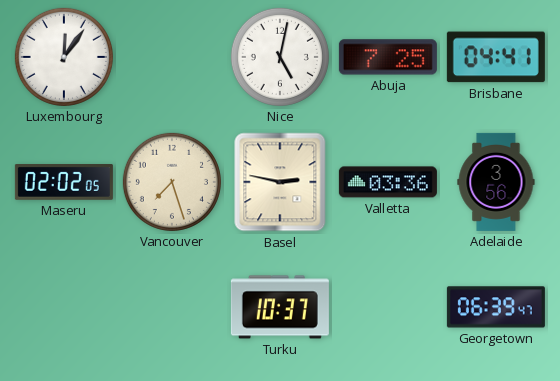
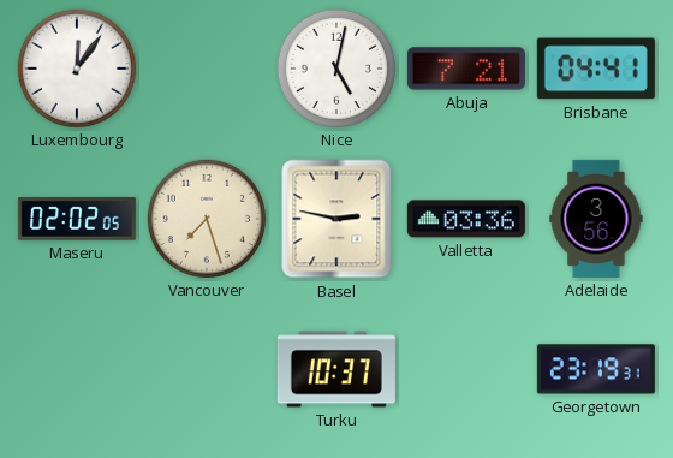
Abuja: 7:25 -> 7:21 (466, 69)
Georgetown: 06:39 -> 23:19 (596, 369)
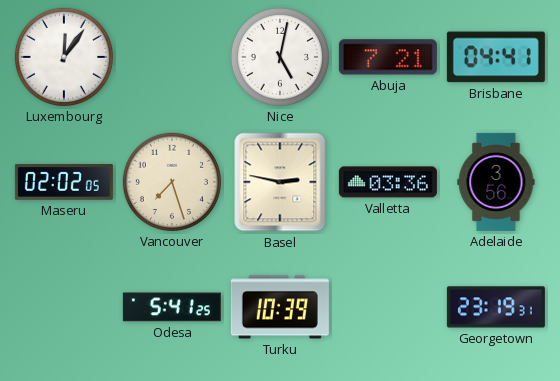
Odesa: none -> 5:41 (172, 307)
Turku: 10:37 -> 10:39 (280, 307)
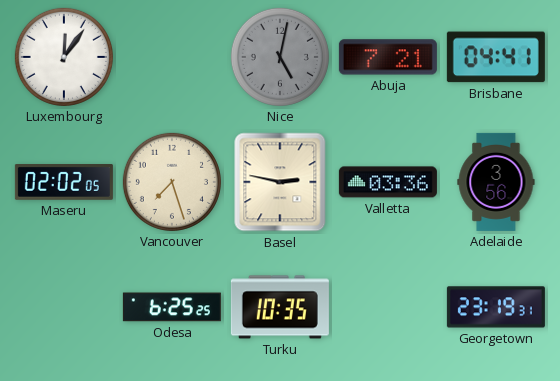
Nice dial: white -> grey (280, 57)
Odesa: 5:41 -> 6:25 (172, 307)
Turku: 10:39 -> 10:35 (280, 307)
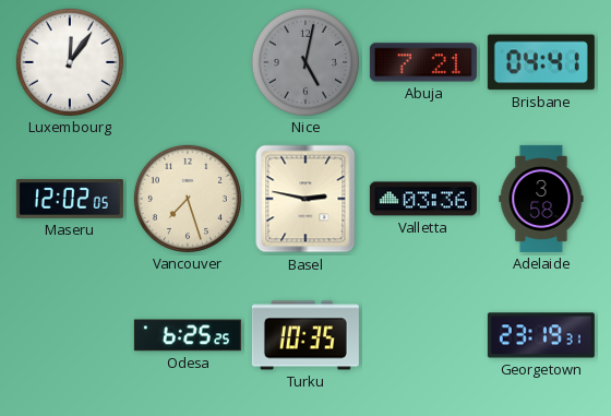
Maseru: 02:02 -> 12:02 (70, 200)
Adelaide: 3:56 -> 3:58 (541, 199)
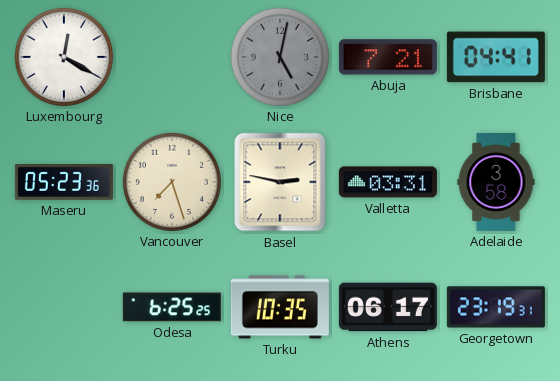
Luxembourg: 12:06 -> 12:20 (64, 57)
Maseru: 12:02 -> 05:23 (64, 183)
Valletta: 03:36 -> 03:31 (388, 182)
Athens: none -> 06:17 (388, 307)
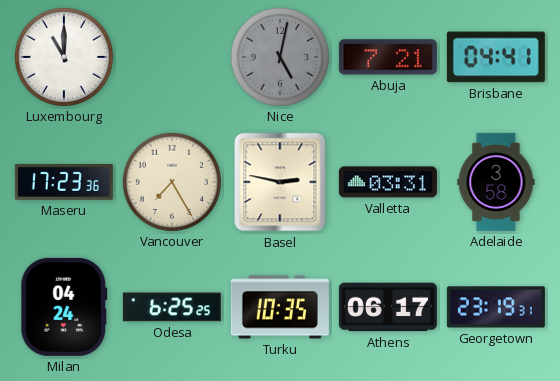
Luxembourg: 12:20 -> 11:00 (64, 57)
Maseru: 05:23 -> 17:23 (64, 183)
Vancouver: 7:27 -> 7:25 (172, 182)
Milan: none -> 04:24 (64, 307)
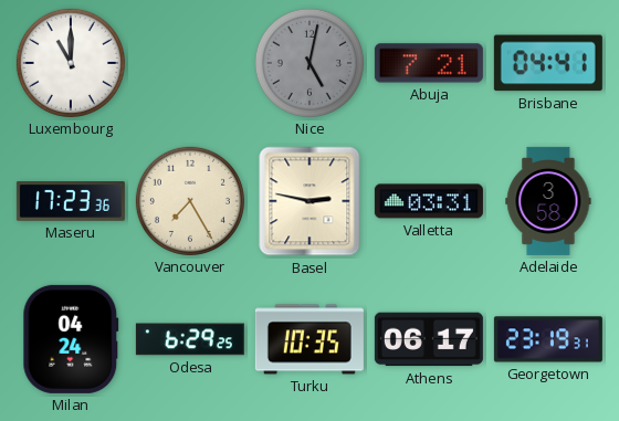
Odesa: 6:25 -> 6:29 (190, 339)
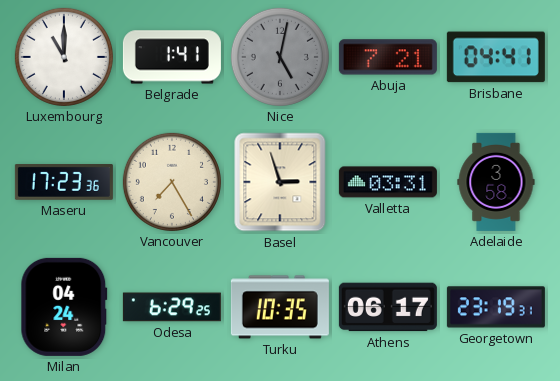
Belgrade: none -> 1:41 (172, 57)
Basel: 2:47 -> 2:57 (280, 182)
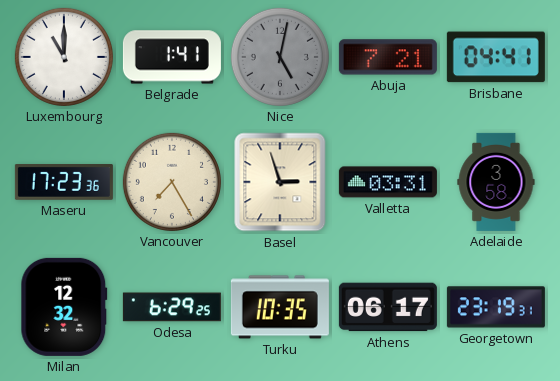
Milan: 04:24 -> 12:32 (64, 307)
